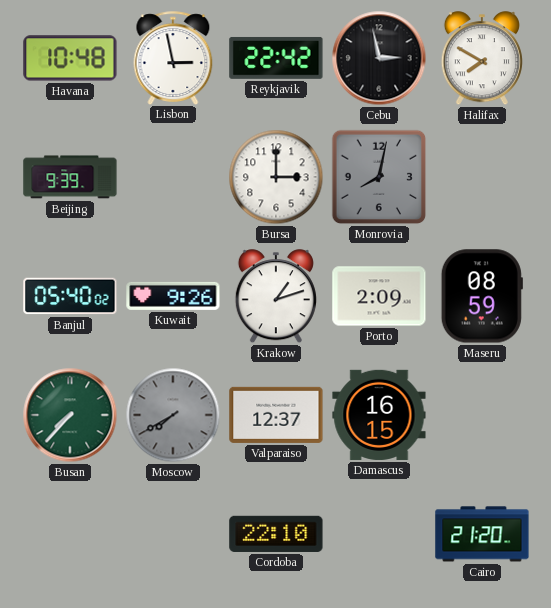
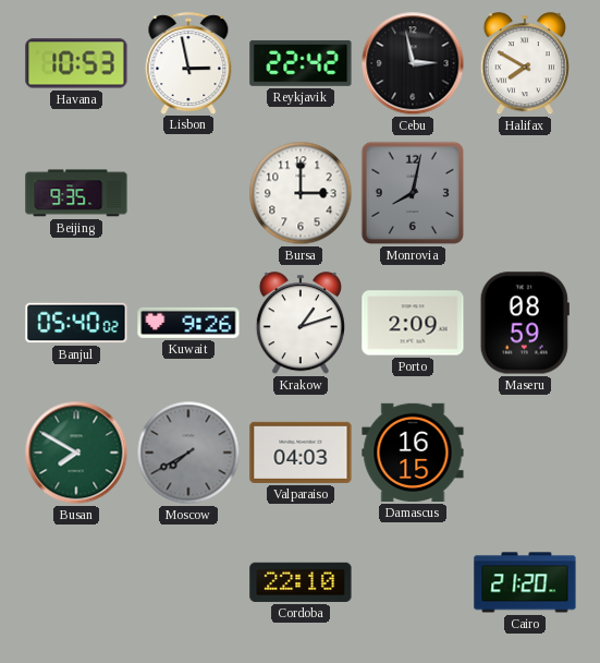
Havana: 10:48 -> 10:53 (76, 63)
Beijing: 9:39 -> 9:35 (76, 193)
Busan: 7:37 -> 7:50 (76, 453)
Valparaiso: 12:37 -> 04:03 (301, 453)
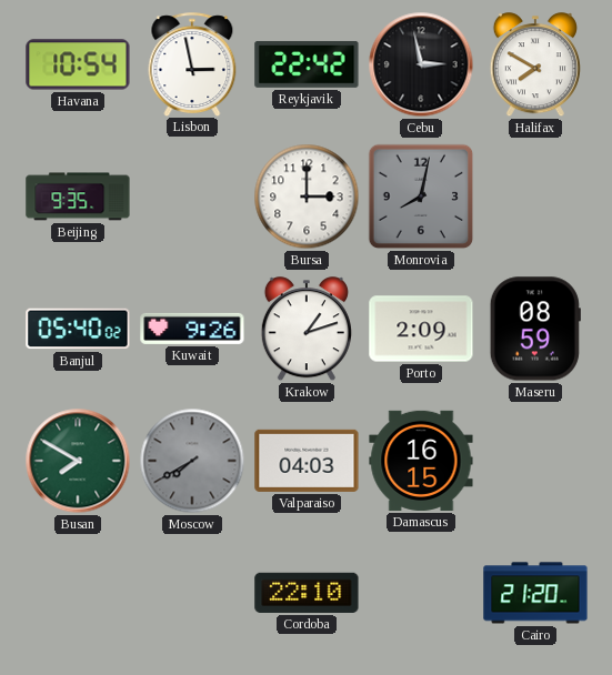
Havana: 10:53 -> 10:54 (78, 64)
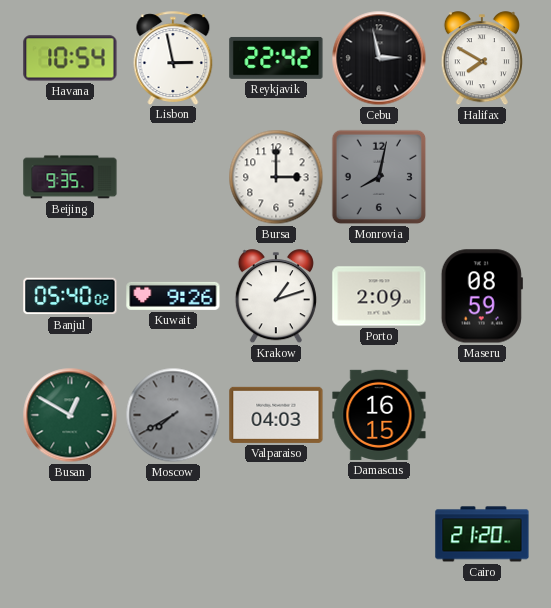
Busan: 7:50 -> 12:50 (70, 415)
Cordoba: 22:10 -> none (307, 593)
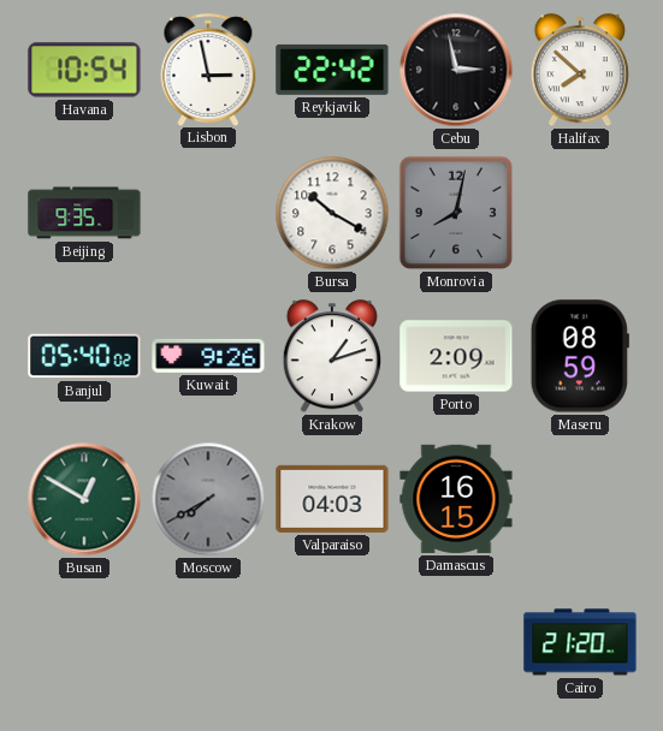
Halifax: 7:50 -> 7:52 (580, 71)
Bursa: 3:00 -> 10:20 (332, 213)
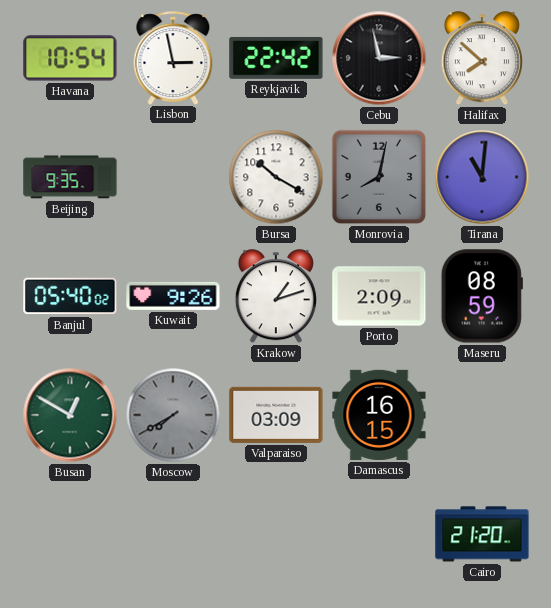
Tirana: none -> 11:01 (482, 177)
Valparaiso: 04:03 -> 03:09 (276, 415)
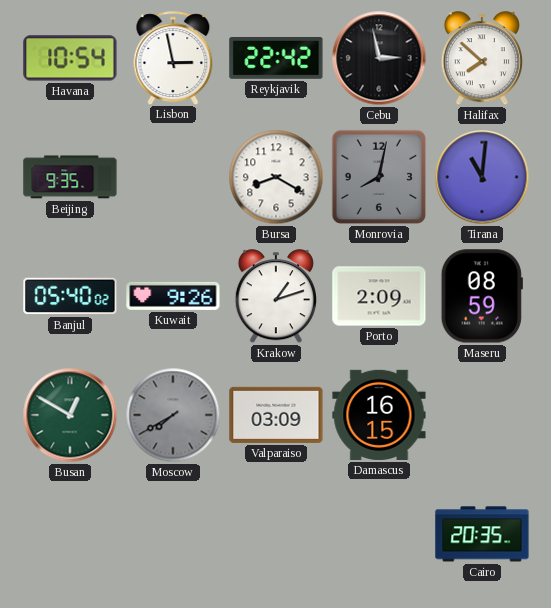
Bursa: 10:20 -> 8:20 (276, 177)
Cairo: 21:20 -> 20:35 (482, 534)
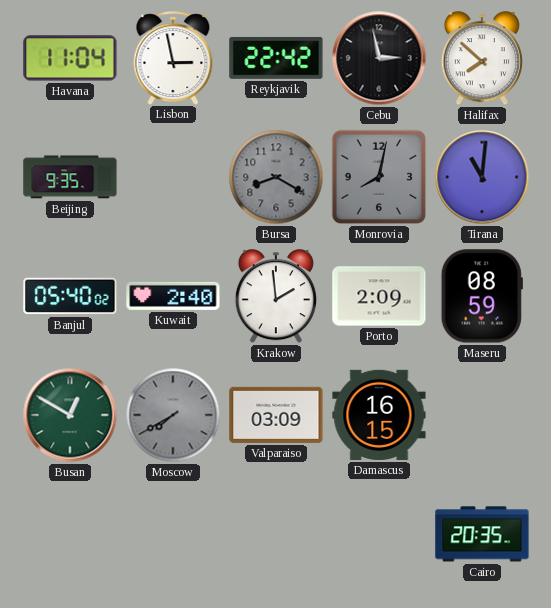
Havana: 10:54 -> 11:04 (70, 58)
Bursa dial: white -> grey (276, 177)
Kuwait: 9:26 -> 2:40 (173, 296)
Krakow: 1:12 -> 1:59 (276, 297)
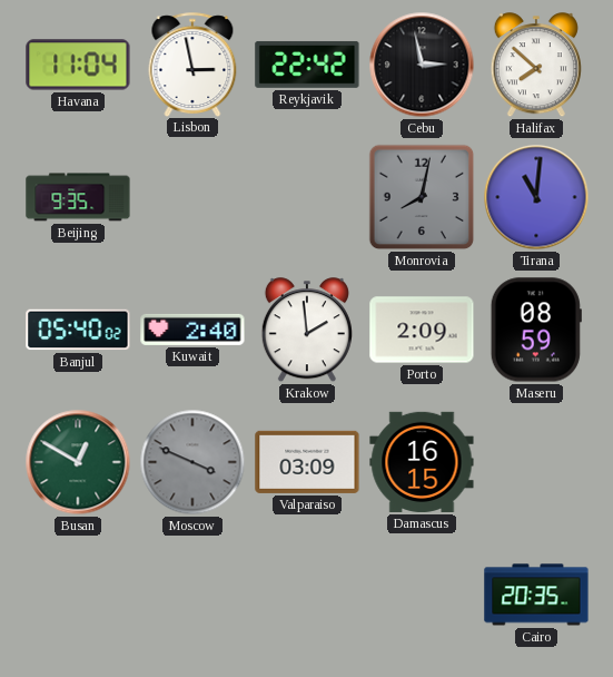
Bursa: 8:20 -> none (276, 177)
Moscow: 7:40 -> 3:49 (192, 462)
